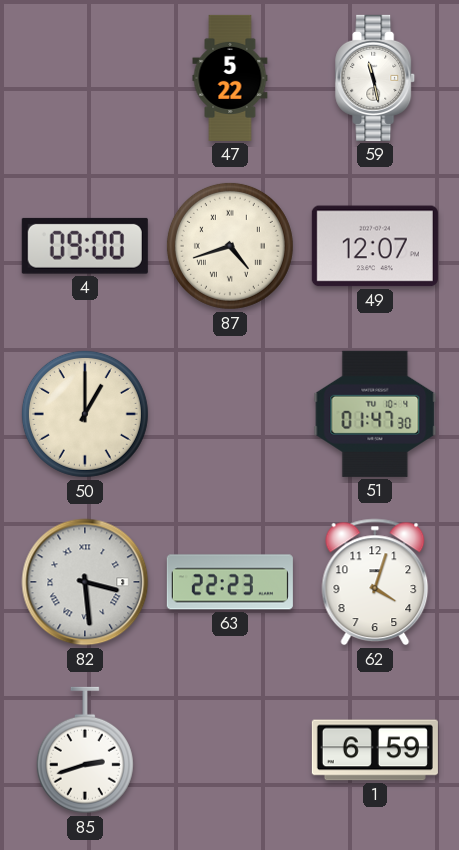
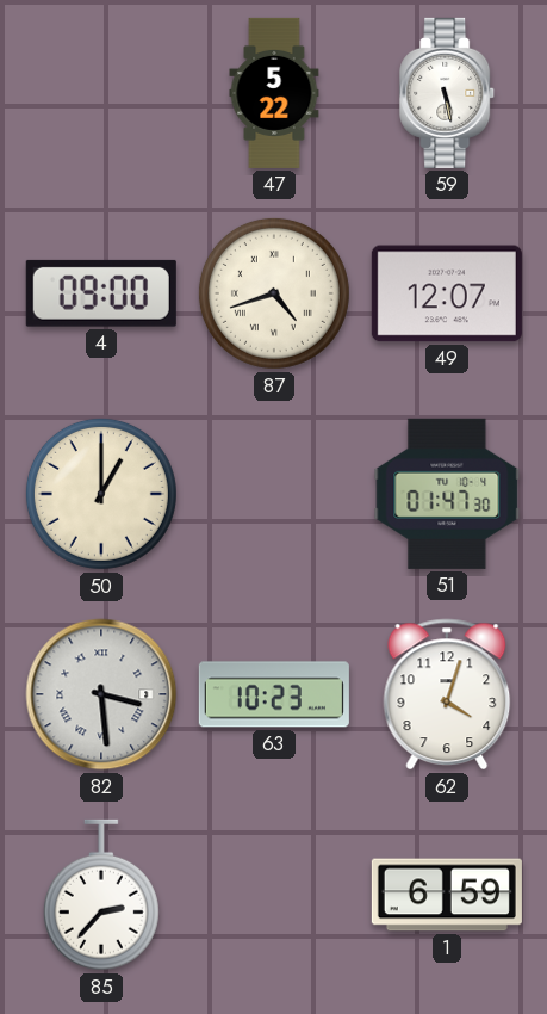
59: 11:28 -> 5:28 (448, 93)
63: 22:23 -> 10:23 (274, 694)
85: 2:42 -> 2:37 (101, 895)
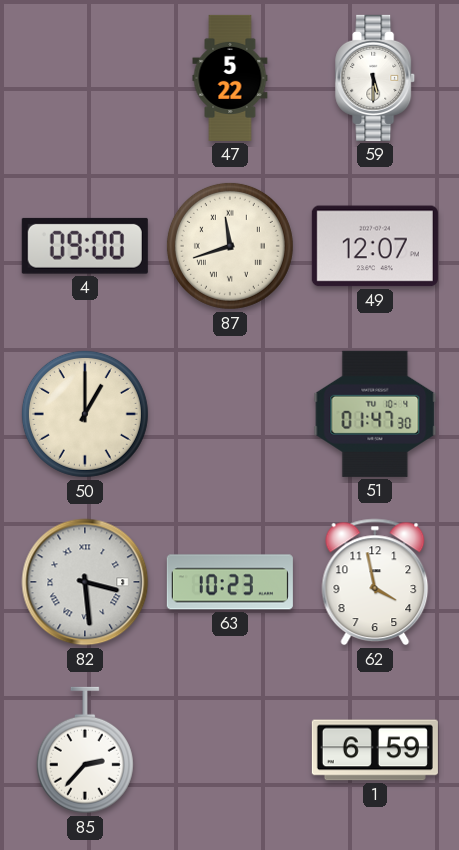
59: 5:28 -> 5:30 (376, 78)
87: 4:42 -> 11:42 (230, 246)
62: 4:03 -> 3:58 (375, 582)
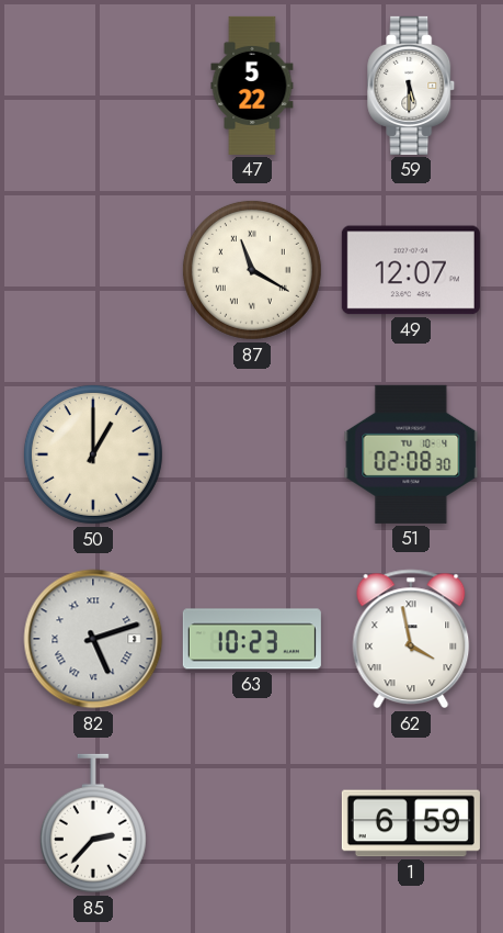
4: 09:00 -> none (85, 246)
87: 11:42 -> 11:20 (252, 270)
51: 01:47 -> 02:08 (411, 454)
82: 3:29 -> 5:12 (93, 639)
62 numerals: Arabic -> Roman (411, 639)
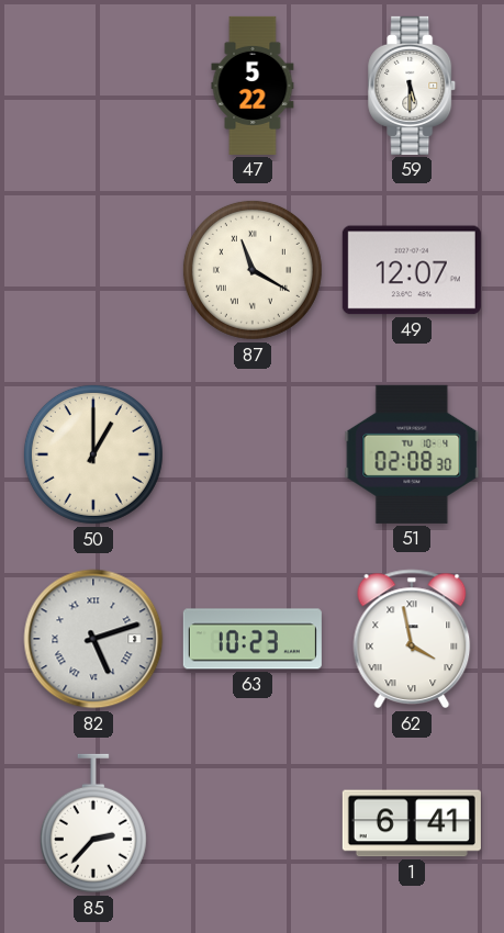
1: 6:59 -> 6:41 (412, 823)
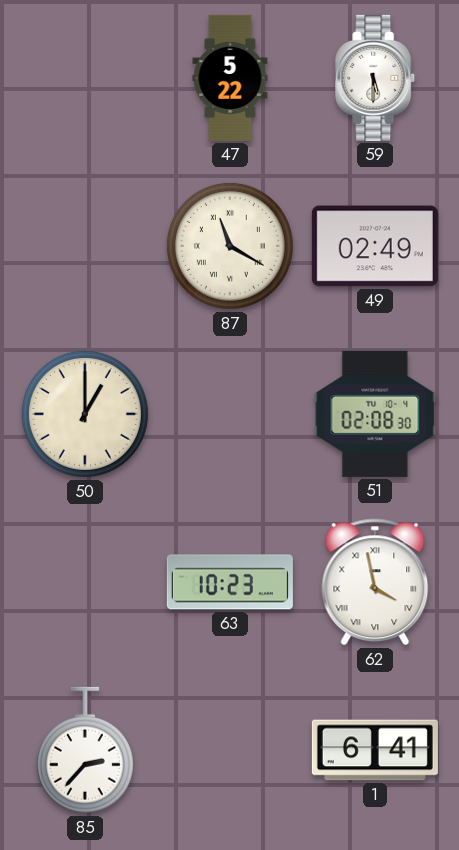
49: 12:07 -> 02:49 (375, 246)
82: 5:12 -> none (93, 639)
